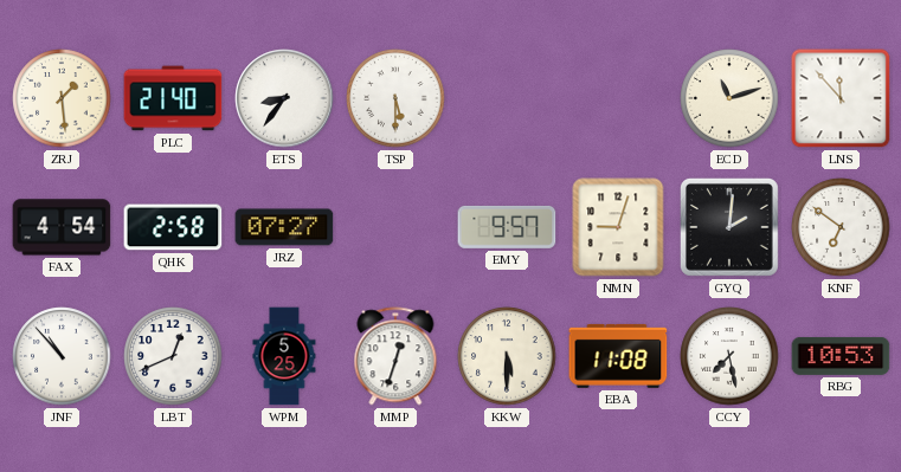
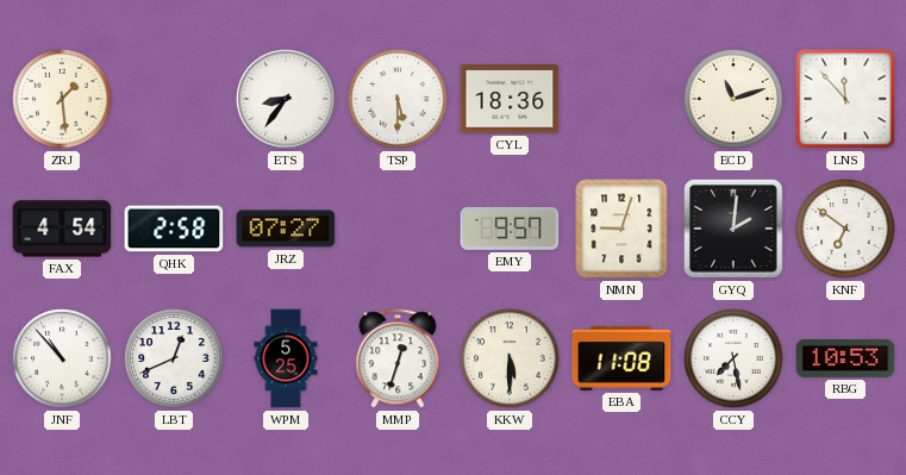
PLC: 21:40 -> none (173, 98)
CYL: none -> 18:36 (510, 99)
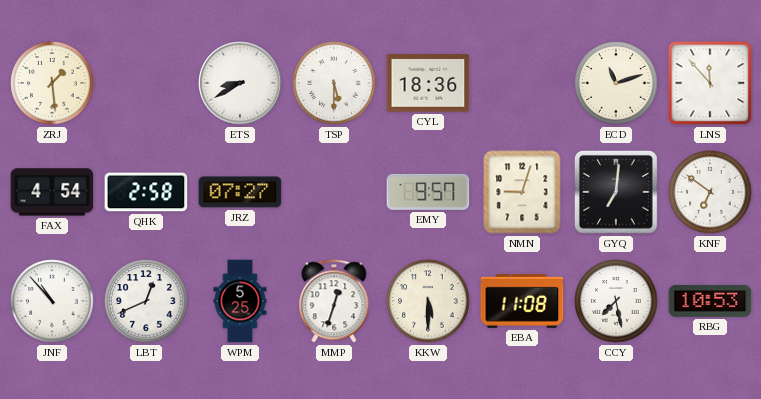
ETS: 8:36 -> 8:40 (240, 83)
GYQ: 2:01 -> 7:01 (616, 192)
